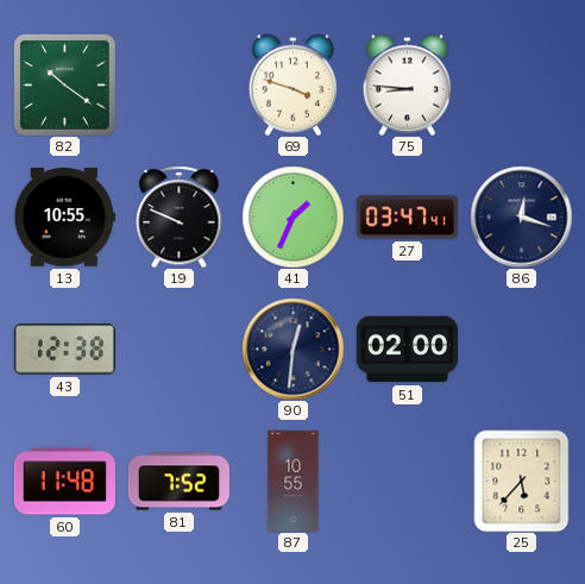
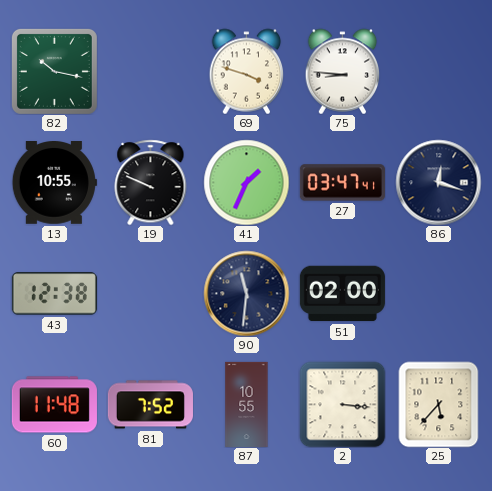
82: 10:21 -> 10:17 (54, 71)
90: 12:31 -> 11:31 (246, 293)
2: none -> 3:16 (342, 404)
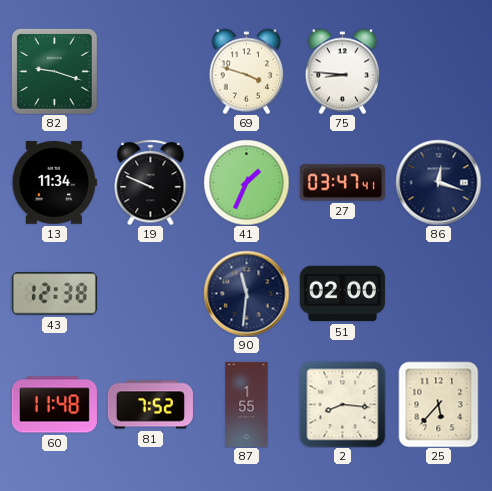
82: 10:17 -> 9:18 (54, 71)
13: 10:55 -> 11:34 (54, 183)
87: 10:55 -> 1:55 (247, 404)
2: 3:16 -> 8:16 (342, 404)
